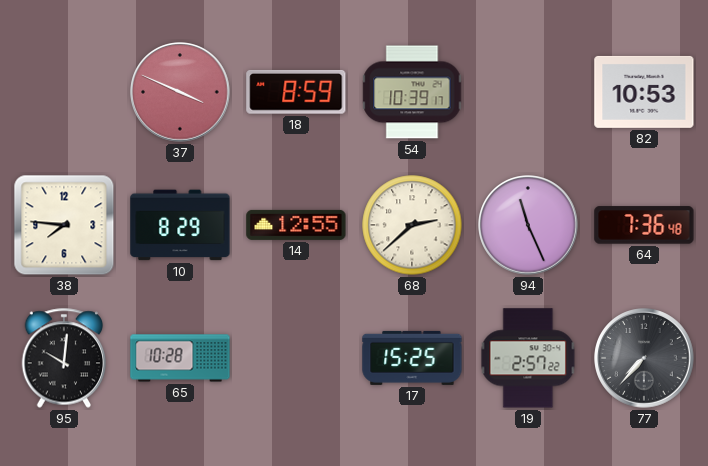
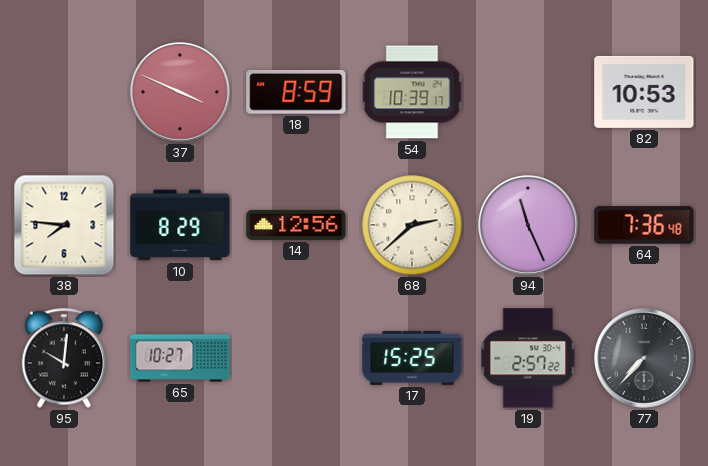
14: 12:55 -> 12:56 (296, 225)
65: 10:28 -> 10:27 (180, 358)
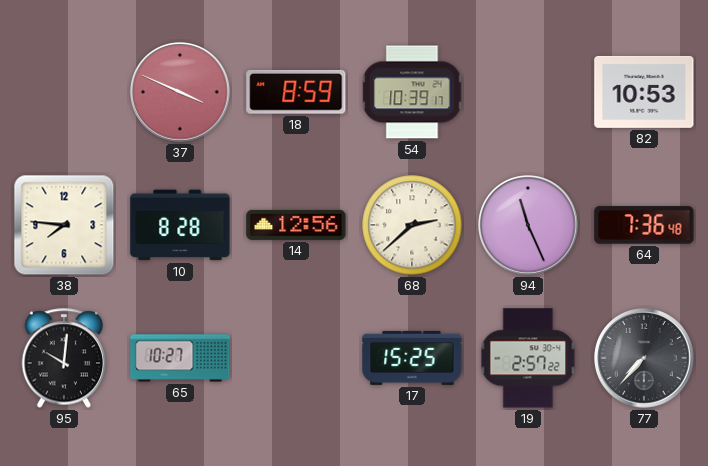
10: 8:29 -> 8:28 (180, 225)
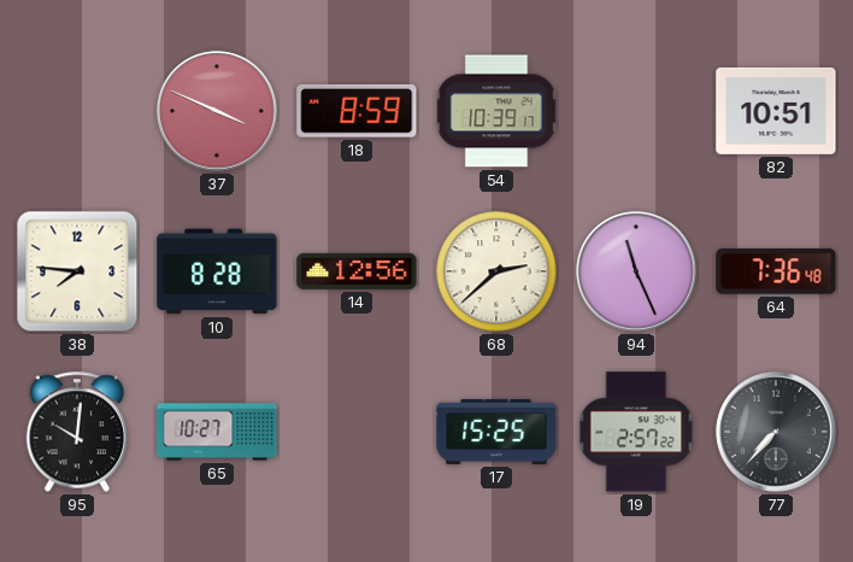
82: 10:53 -> 10:51 (776, 111)
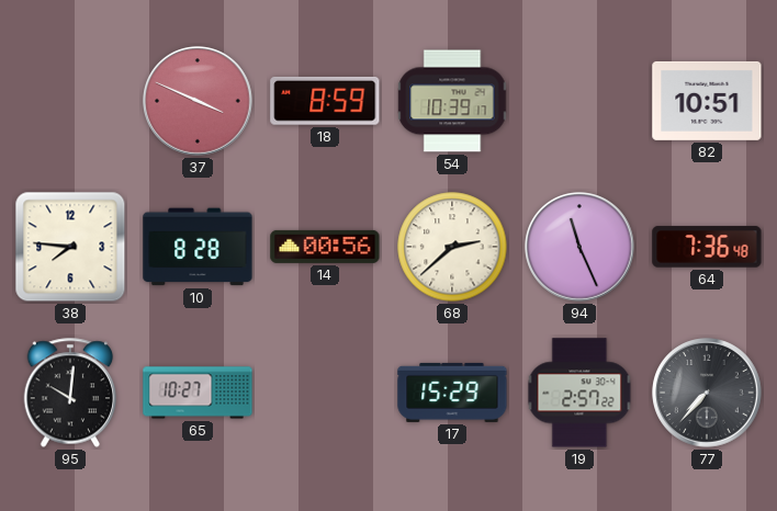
14: 12:56 -> 00:56 (325, 247)
17: 15:25 -> 15:29 (452, 393)
